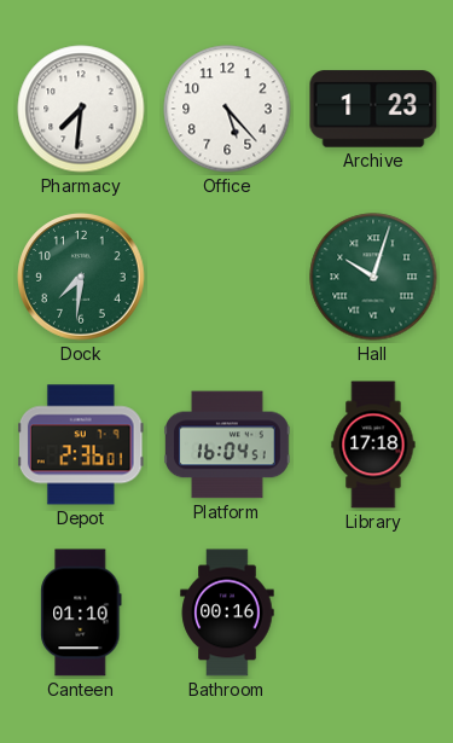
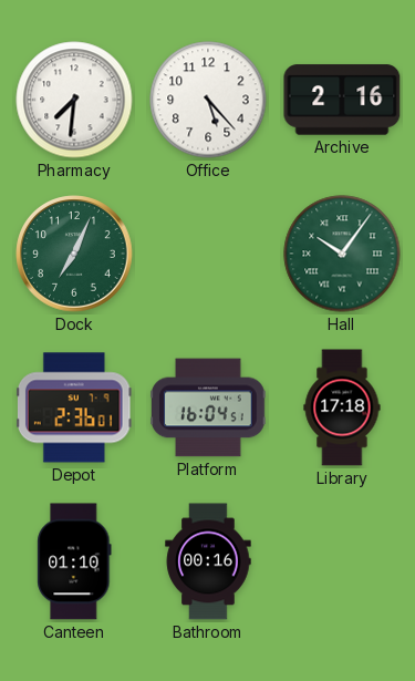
Archive: 1:23 -> 2:16 (342, 100)
Dock: 7:31 -> 7:04 (74, 254)
Hall: 10:03 -> 10:06 (342, 254)
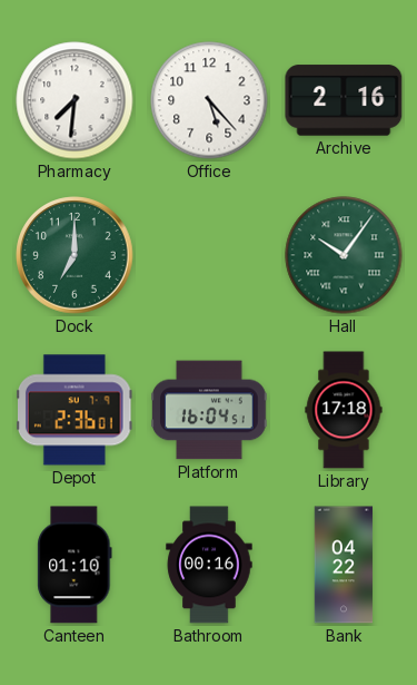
Dock: 7:04 -> 7:00 (75, 255)
Bank: none -> 04:22 (344, 565)
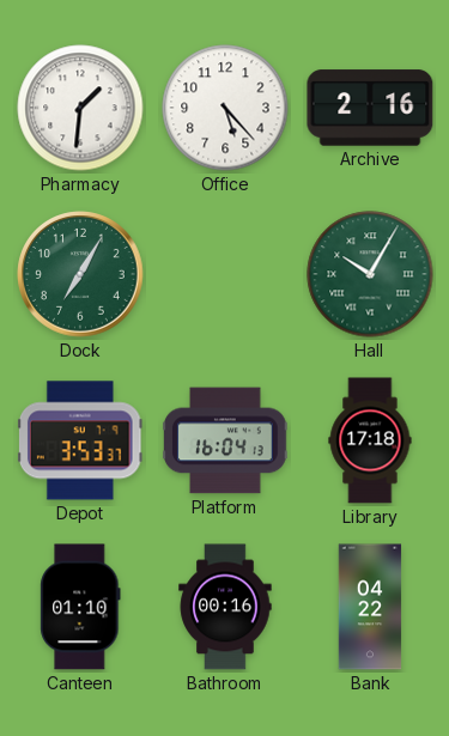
Pharmacy: 7:31 -> 1:31 (80, 108)
Dock: 7:00 -> 7:05 (80, 274)
Hall: 10:06 -> 10:05 (370, 274)
Depot: 2:36 -> 3:53 (80, 440)
Platform: 16:04:51 -> 16:04:13 (225, 440)
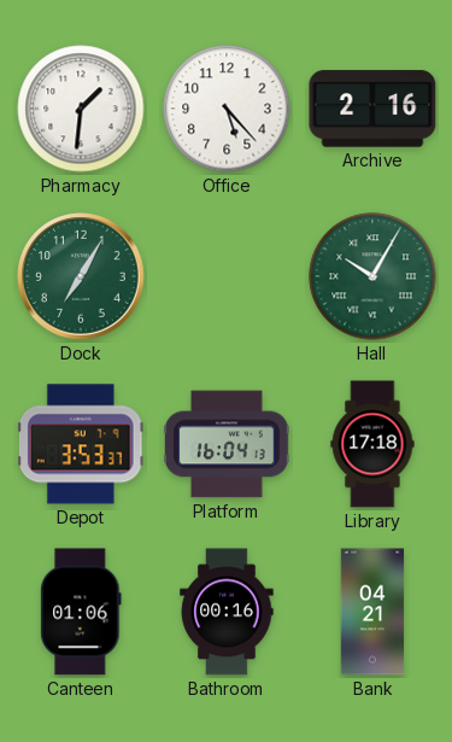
Canteen: 01:10 -> 01:06 (81, 612)
Bank: 04:22 -> 04:21 (372, 612)
